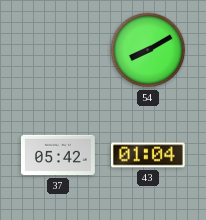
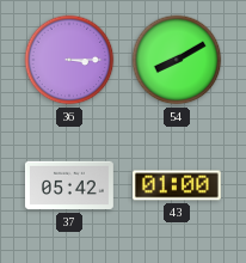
36: none -> 3:15 (69, 60)
43: 01:04 -> 01:00 (177, 185)
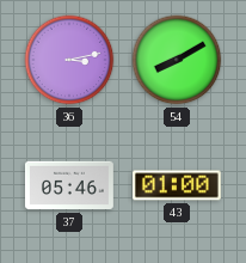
36: 3:15 -> 3:13 (69, 60)
37: 05:42 -> 05:46 (69, 185)
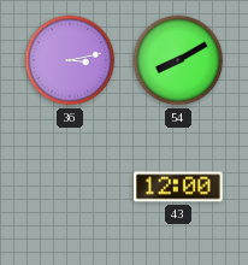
37: 05:46 -> none (69, 185)
43: 01:00 -> 12:00 (178, 187)
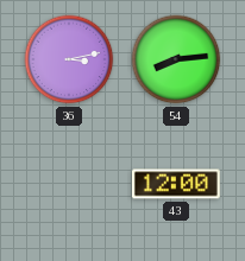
54: 8:10 -> 8:14 (176, 59)
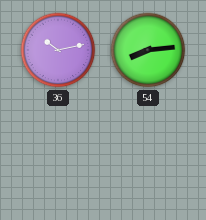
36: 3:13 -> 10:13 (58, 50)
43: 12:00 -> none (176, 184)
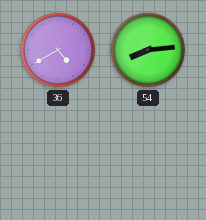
36: 10:13 -> 4:40 (58, 50)
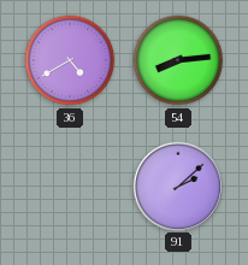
91: none -> 2:08 (177, 185)
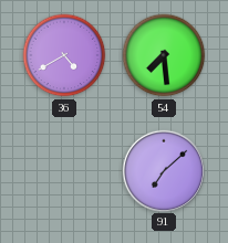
54: 8:14 -> 7:29 (164, 55)
91: 2:08 -> 7:08 (163, 170)
